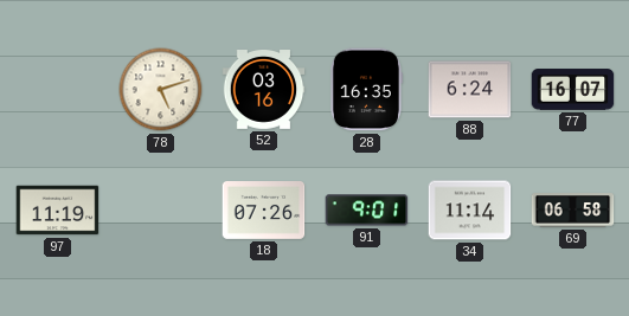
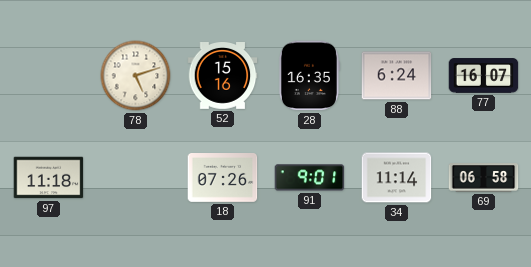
52: 03:16 -> 15:16 (223, 76)
97: 11:19 -> 11:18 (49, 178)
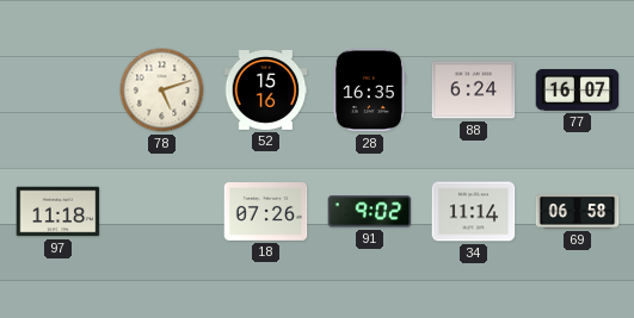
91: 9:01 -> 9:02 (370, 212)
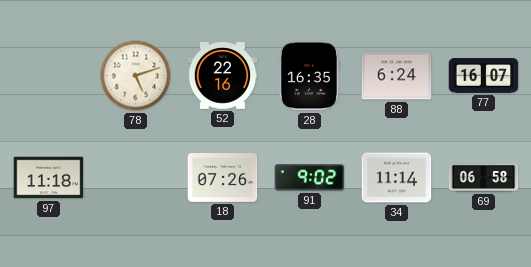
52: 15:16 -> 22:16 (223, 76)
